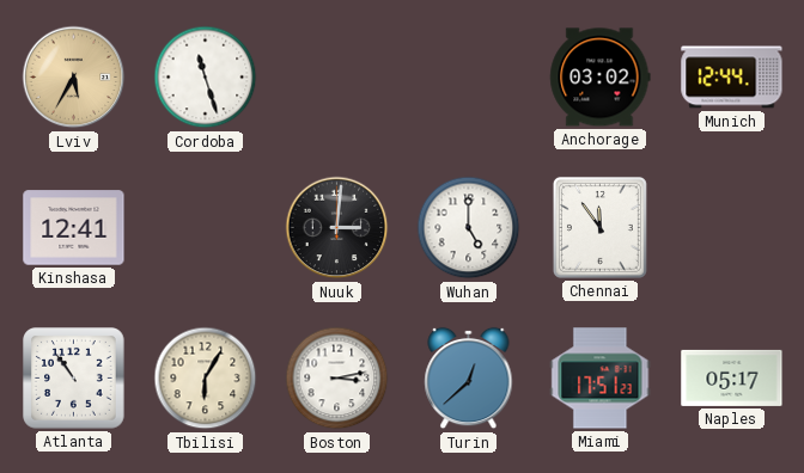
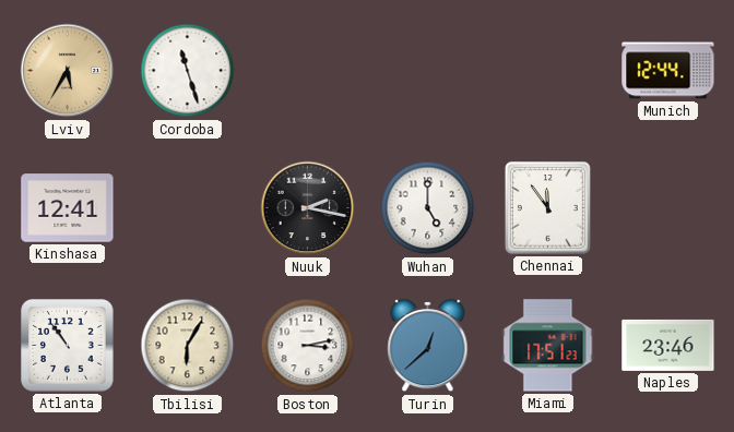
Anchorage: 03:02 -> none (601, 78)
Nuuk: 3:01 -> 2:17 (308, 208)
Naples: 05:17 -> 23:46 (668, 345)
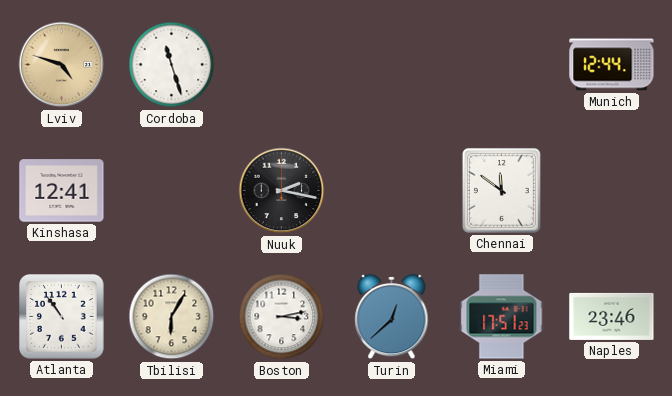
Lviv: 5:35 -> 4:48 (62, 65)
Wuhan: 5:00 -> none (428, 208)
Chennai: 11:54 -> 11:51 (501, 190)
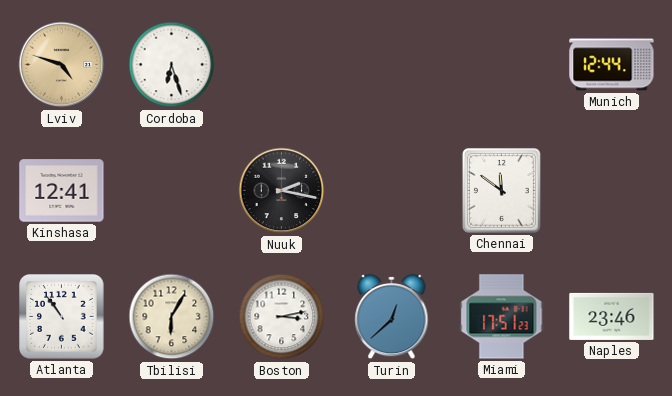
Cordoba: 11:27 -> 6:27 (172, 65)
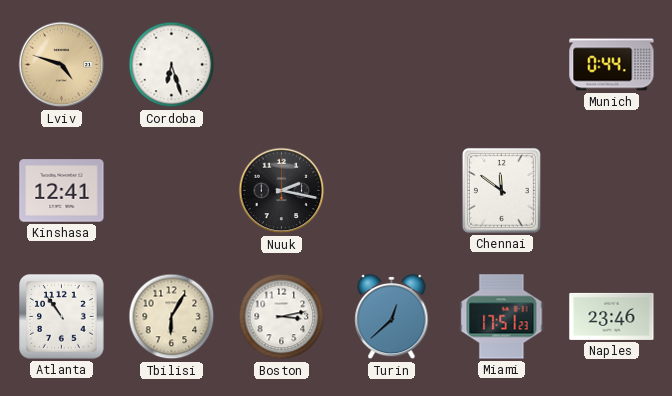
Munich: 12:44 -> 0:44 (612, 65)
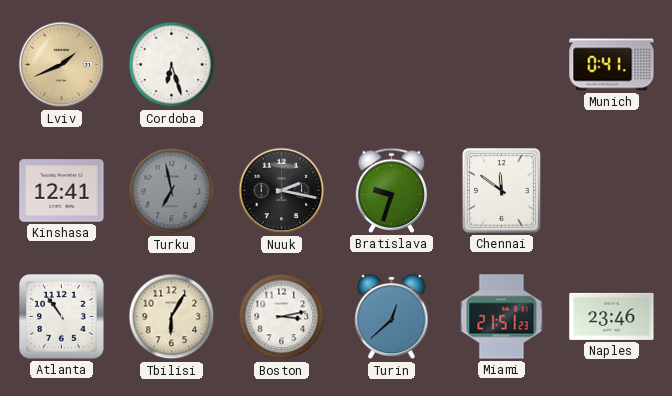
Lviv: 4:48 -> 1:41 (62, 65)
Munich: 0:44 -> 0:41 (612, 65)
Turku: none -> 6:58 (172, 191)
Bratislava: none -> 9:33 (392, 190)
Miami: 17:51 -> 21:51 (502, 317)
